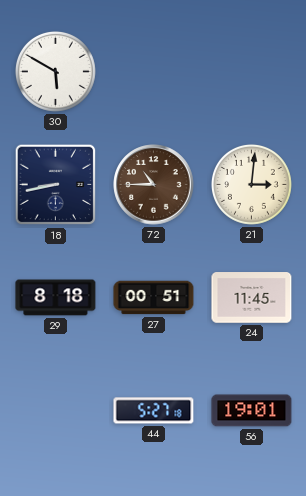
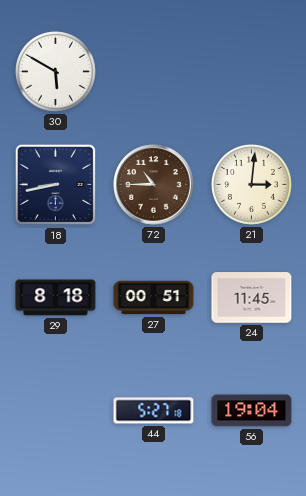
56: 19:01 -> 19:04 (252, 411)
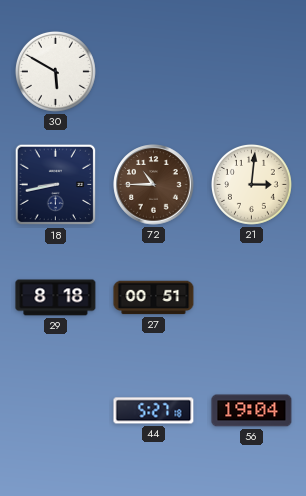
24: 11:45 -> none (252, 298)
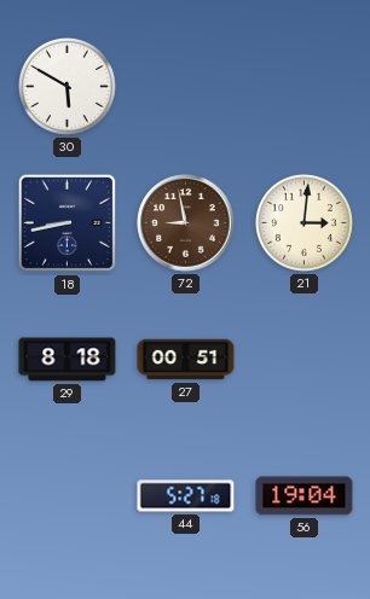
72: 10:45 -> 8:58 (186, 223)
